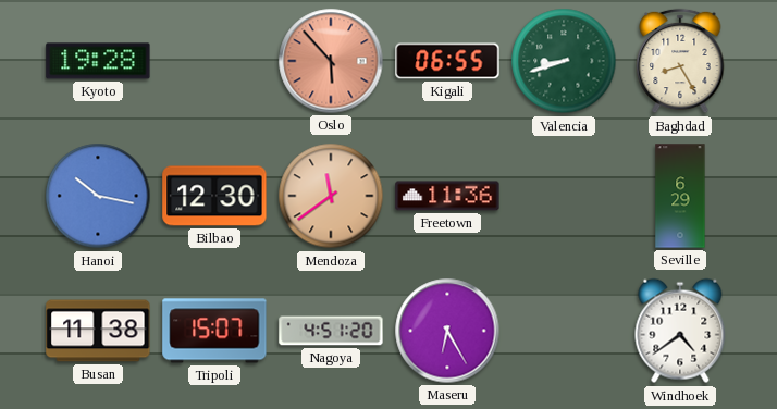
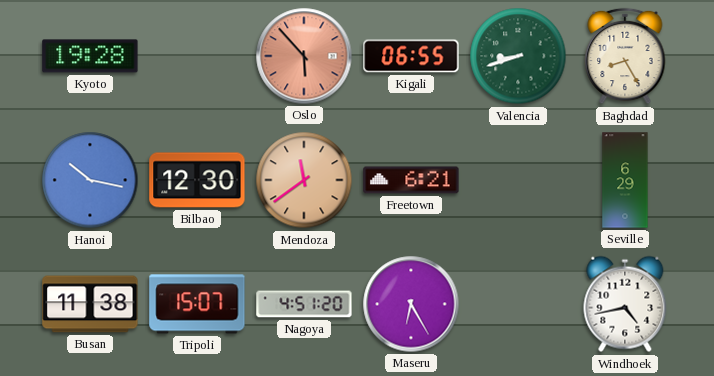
Freetown: 11:36 -> 6:21 (411, 180)
Windhoek: 4:39 -> 4:43 (625, 304)
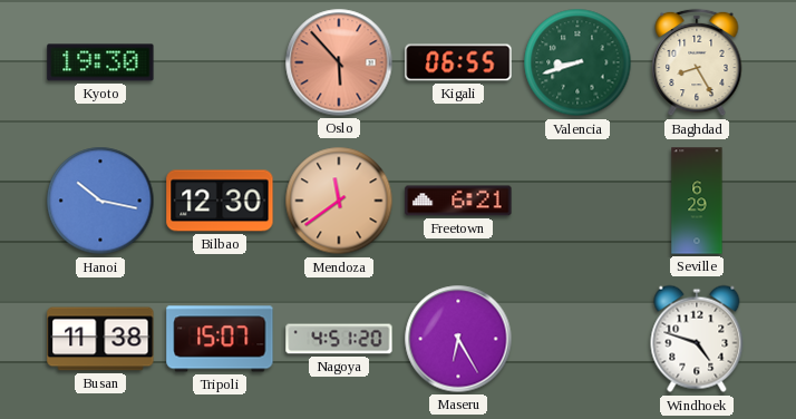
Kyoto: 19:28 -> 19:30 (100, 62)
Windhoek: 4:43 -> 4:48 (697, 339)
